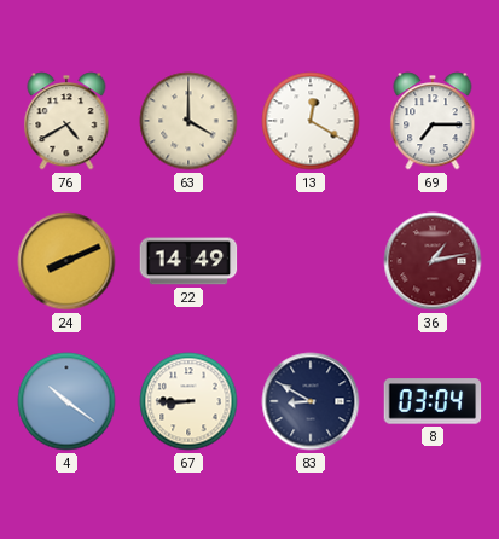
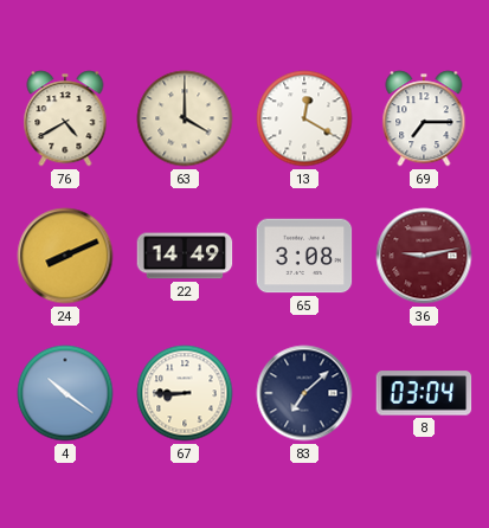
65: none -> 3:08 (304, 256)
36: 1:13 -> 9:13 (424, 256)
83: 8:50 -> 7:08 (304, 393)
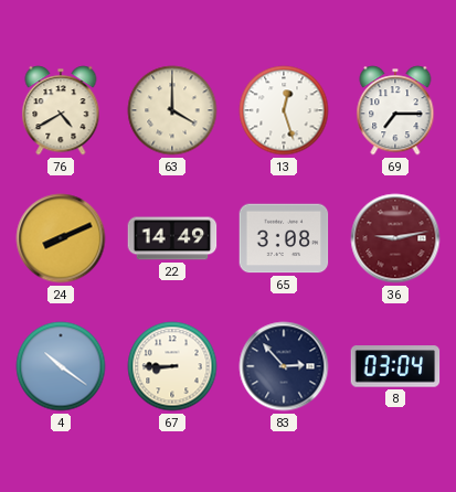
13: 12:20 -> 12:27 (284, 110)
83: 7:08 -> 2:53 (284, 366)
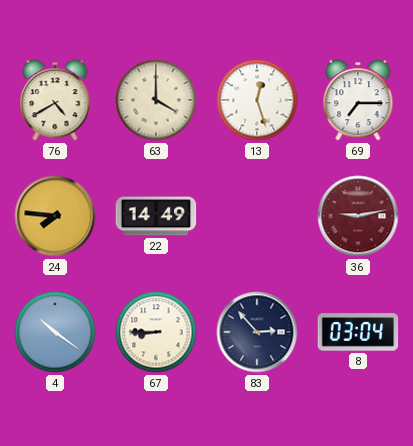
24: 8:11 -> 7:46 (55, 216)
65: 3:08 -> none (284, 238)
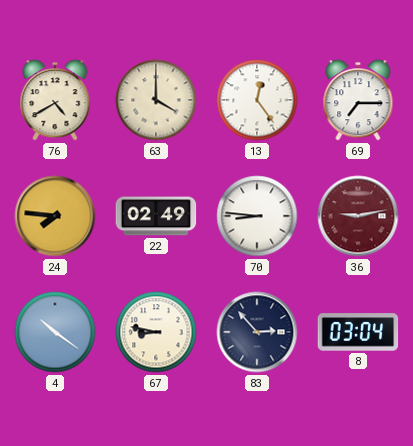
13: 12:27 -> 12:24 (257, 100)
22: 14:49 -> 02:49 (156, 216)
70: none -> 8:46 (257, 216)
67: 8:45 -> 8:47 (156, 332)
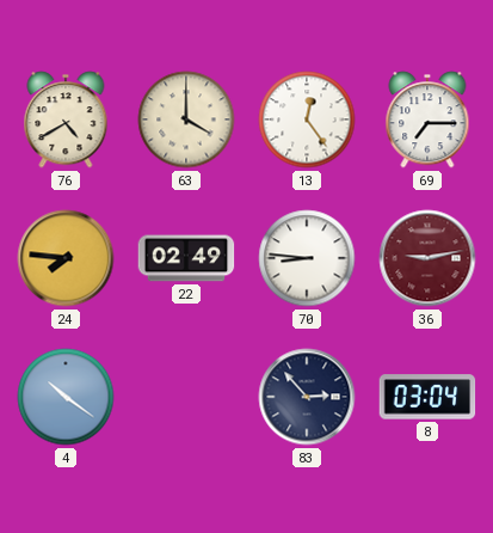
67: 8:47 -> none (156, 332)
